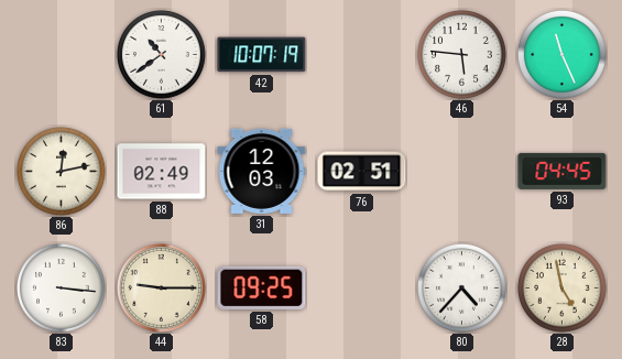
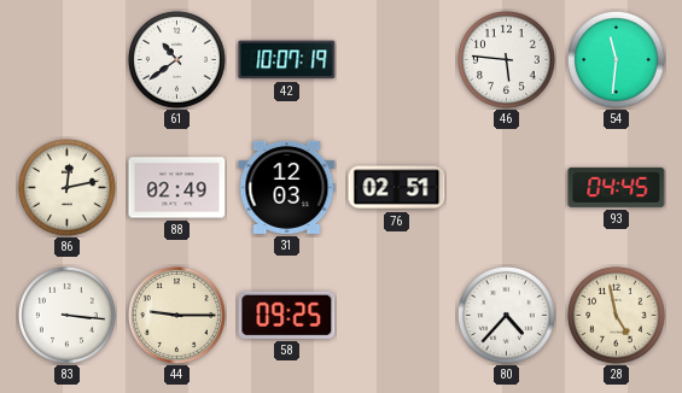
54: 11:26 -> 11:31 (617, 60)
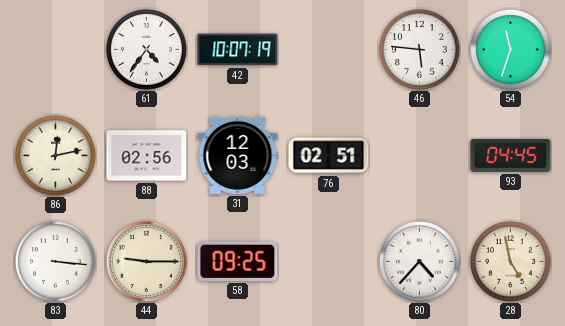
61: 10:39 -> 4:36 (147, 50)
54: 11:31 -> 11:33 (511, 50)
88: 02:49 -> 02:56 (147, 156)
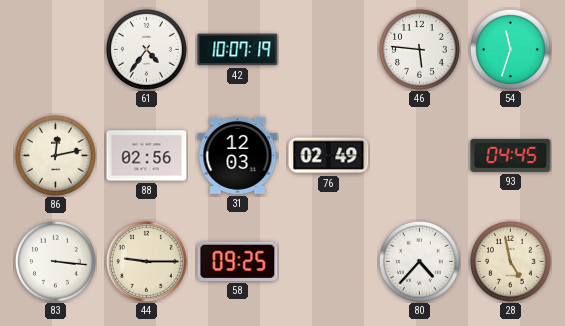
76: 02:51 -> 02:49 (329, 156)
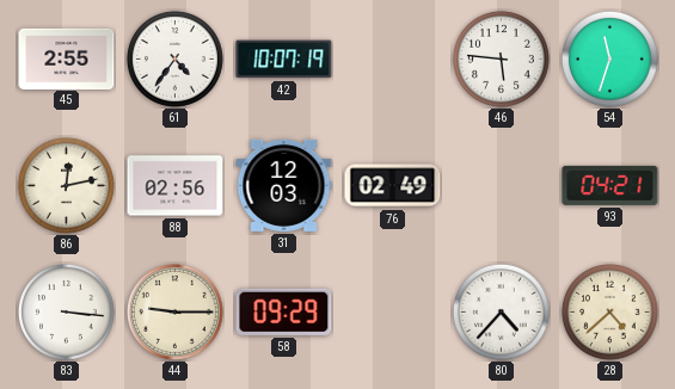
45: none -> 2:55 (67, 58)
93: 04:45 -> 04:21 (610, 185)
58: 09:25 -> 09:29 (284, 311)
28: 4:58 -> 4:38 (610, 313)
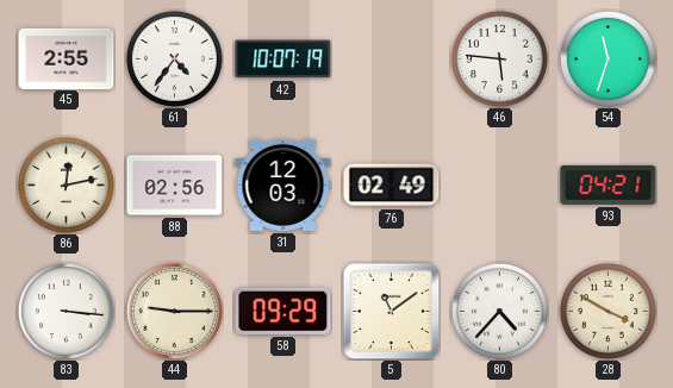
5: none -> 11:09 (391, 311)
28: 4:38 -> 3:50 (609, 312)
